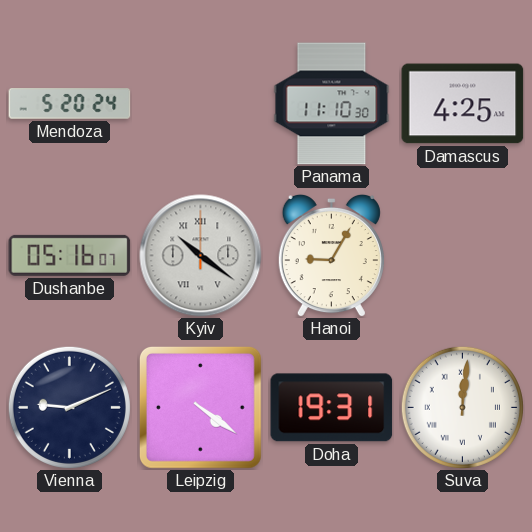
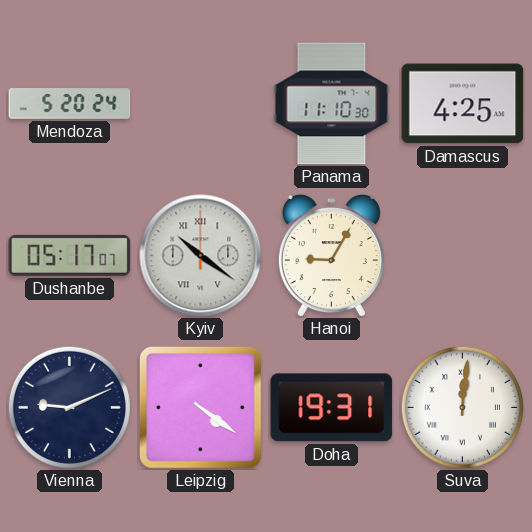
Dushanbe: 05:16 -> 05:17 (70, 255)
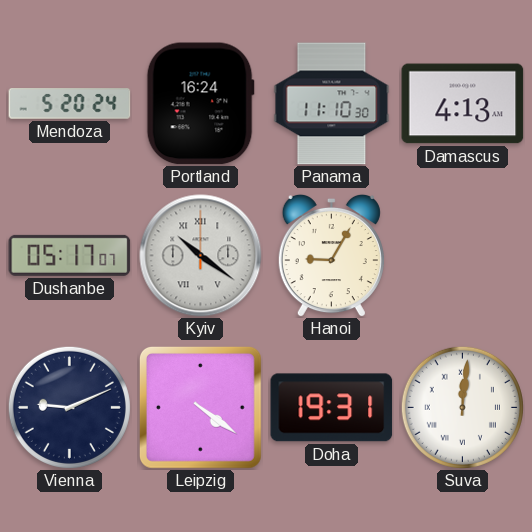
Portland: none -> 16:24 (200, 104)
Damascus: 4:25 -> 4:13 (463, 104)
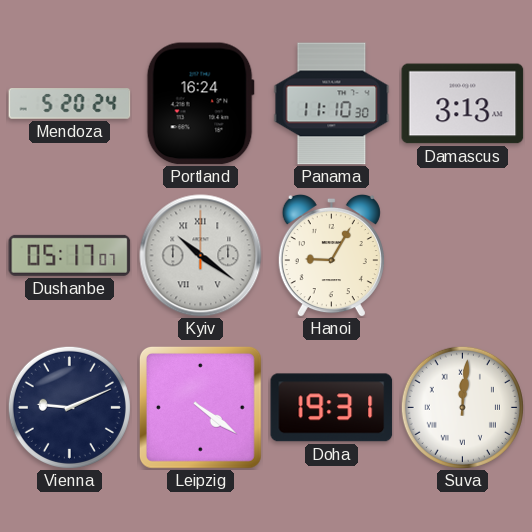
Damascus: 4:13 -> 3:13 (463, 104)
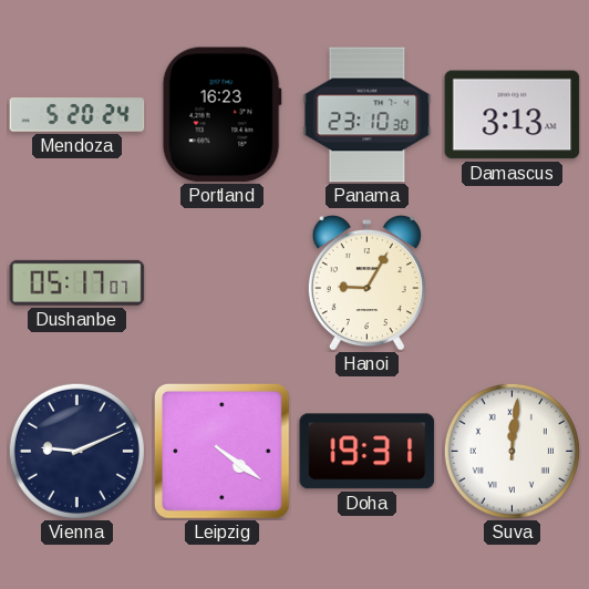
Portland: 16:24 -> 16:23 (221, 115)
Panama: 11:10 -> 23:10 (368, 115)
Kyiv: 10:21 -> none (201, 256)
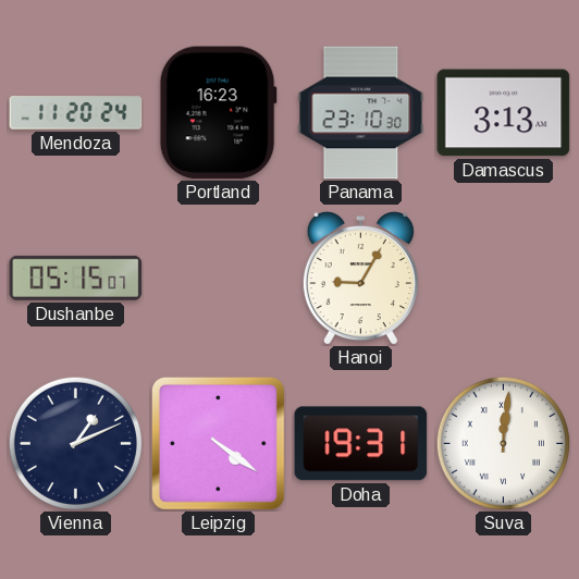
Mendoza: 5:20 -> 11:20 (76, 113)
Dushanbe: 05:17 -> 05:15 (76, 278)
Vienna: 9:11 -> 1:11 (75, 443)
